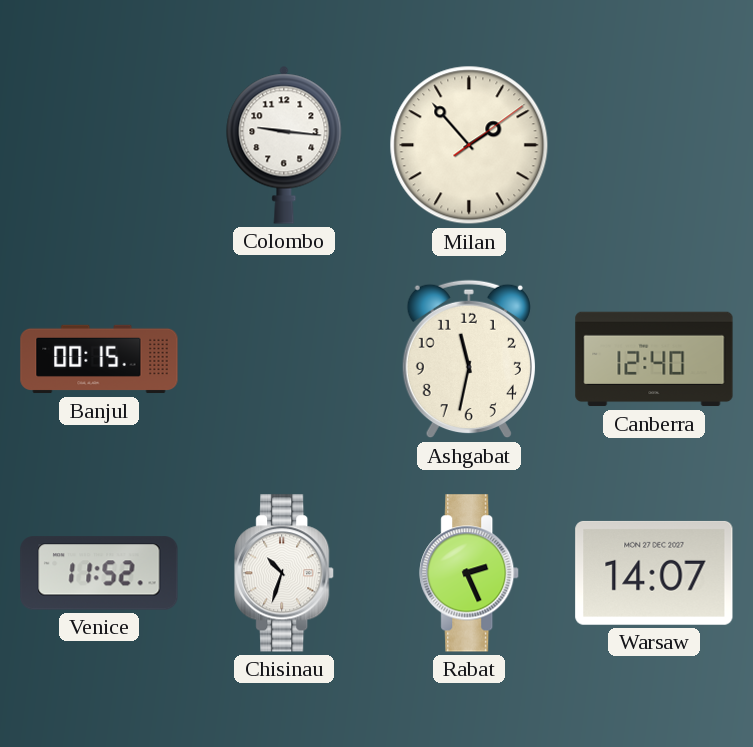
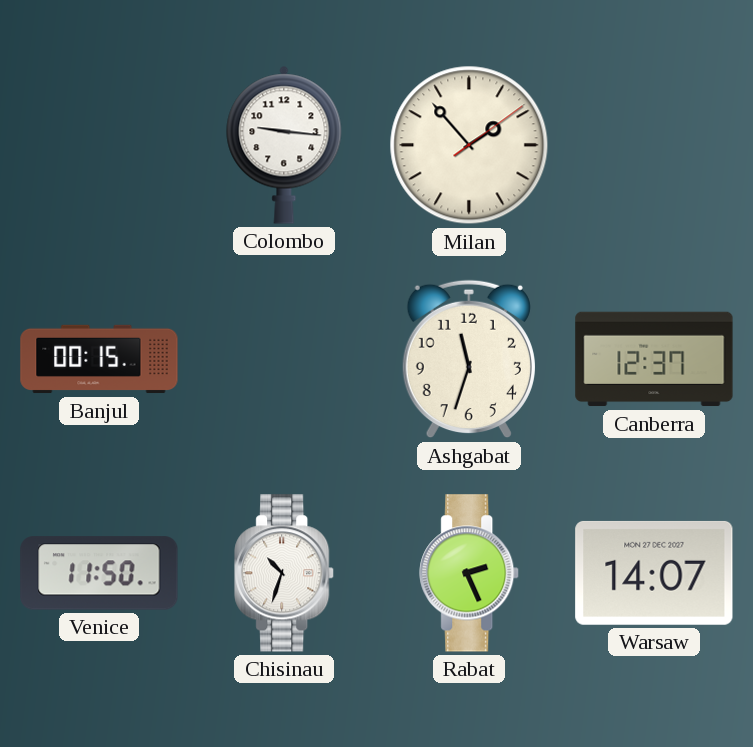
Ashgabat: 11:32 -> 11:33 (469, 359)
Canberra: 12:40 -> 12:37 (654, 359)
Venice: 11:52 -> 11:50 (99, 573)
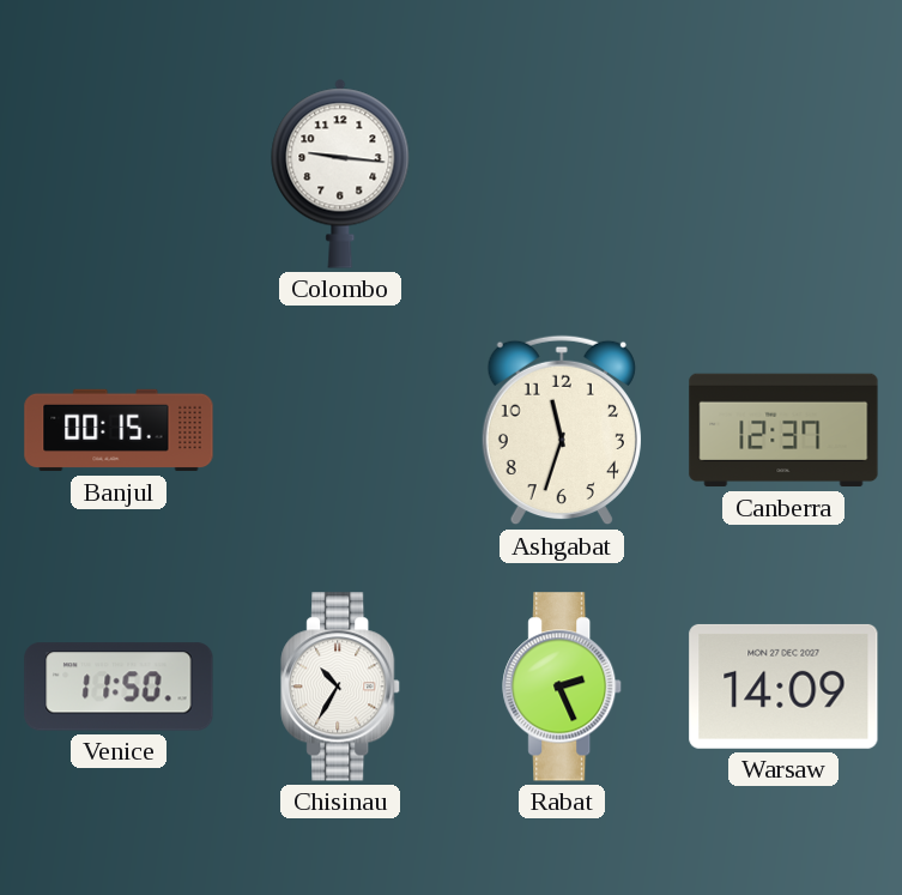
Milan: 1:53 -> none (469, 145)
Chisinau: 10:33 -> 10:35 (341, 687)
Warsaw: 14:07 -> 14:09 (783, 687)
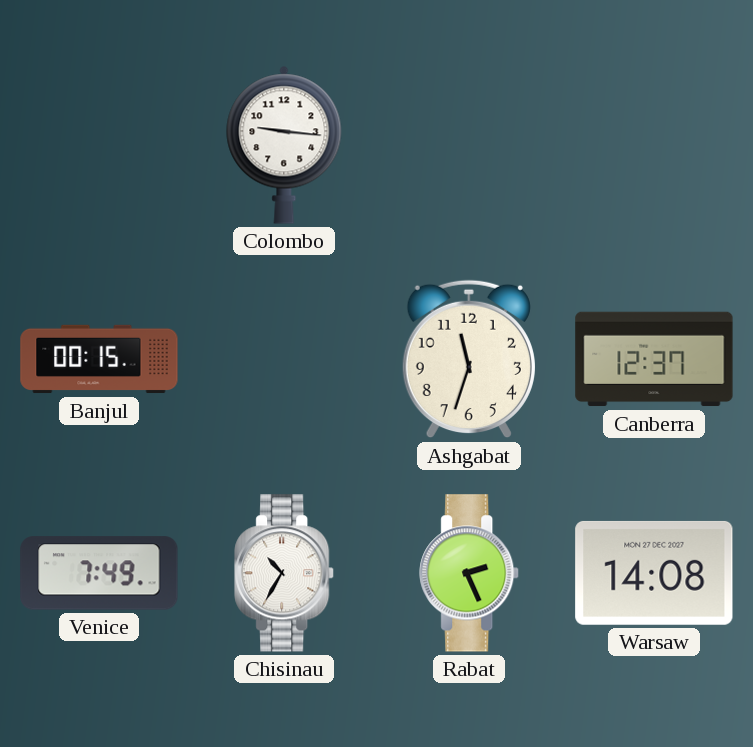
Venice: 11:50 -> 7:49 (99, 573)
Warsaw: 14:09 -> 14:08 (654, 573)
